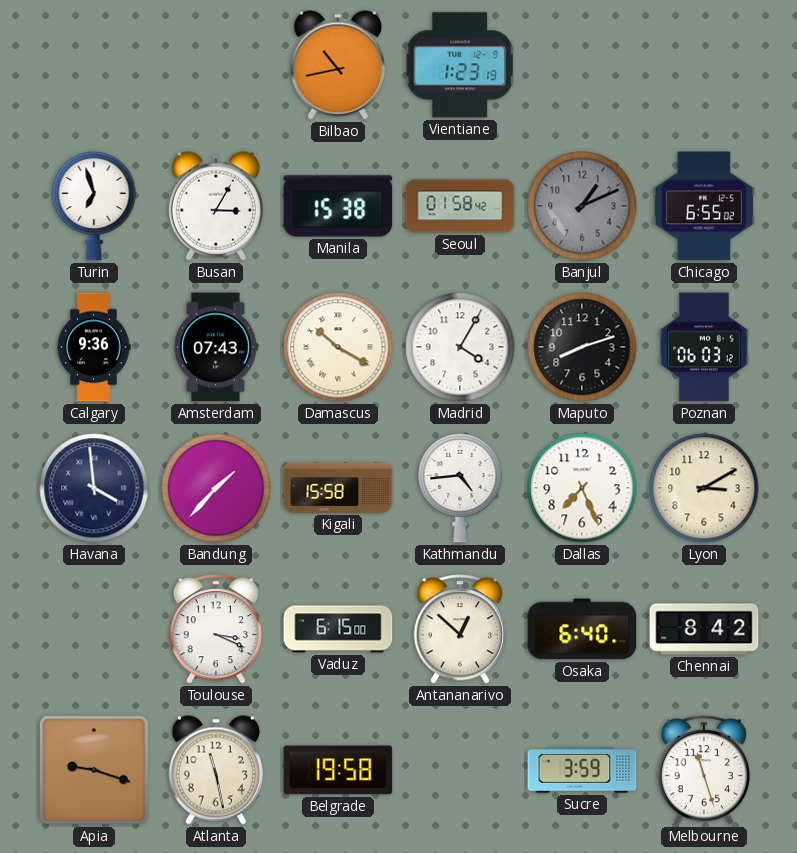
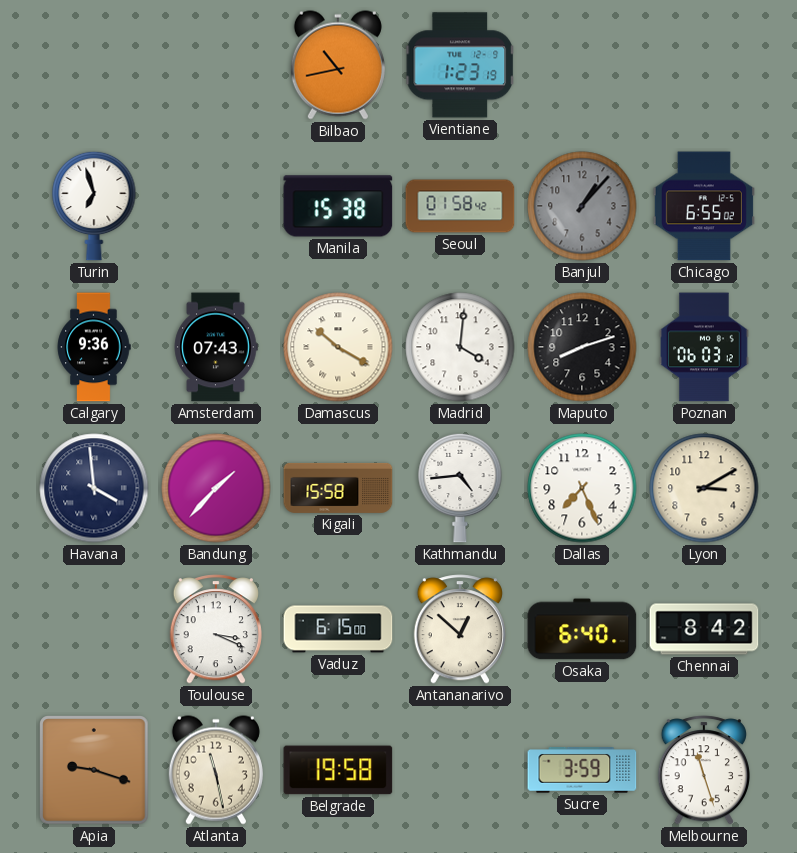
Busan: 3:05 -> none (216, 206)
Banjul: 1:11 -> 1:07 (582, 206)
Madrid: 4:05 -> 4:01 (460, 347)
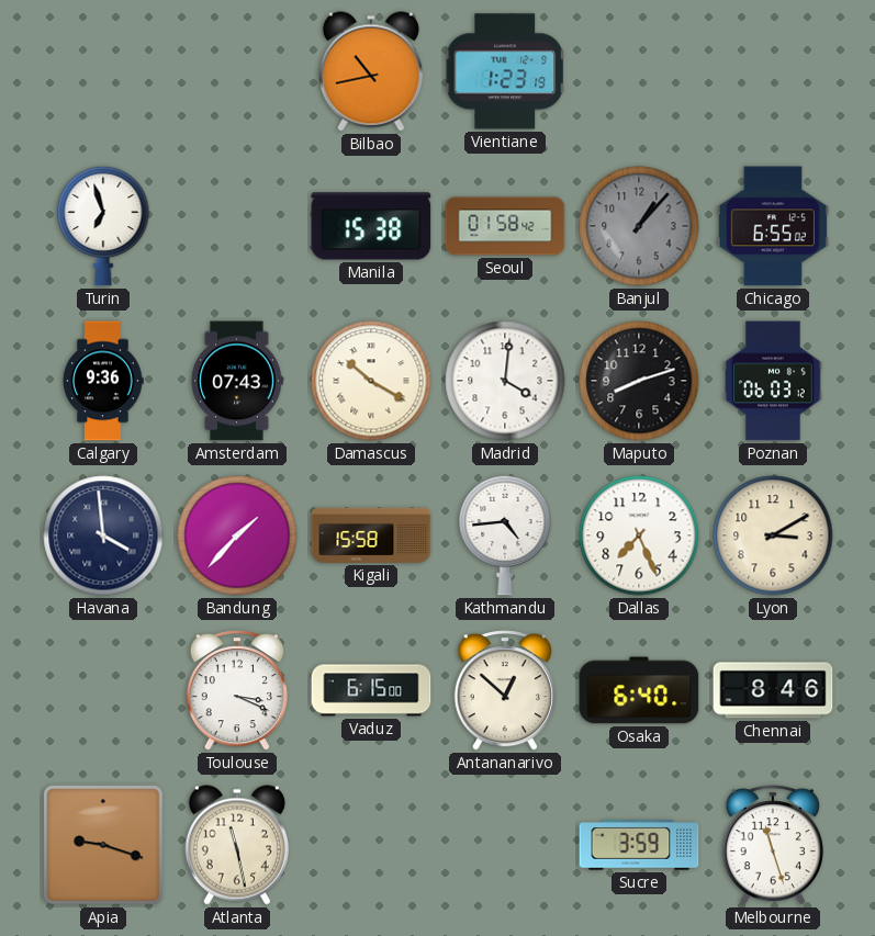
Chennai: 8:42 -> 8:46 (773, 690)
Belgrade: 19:58 -> none (338, 770)
